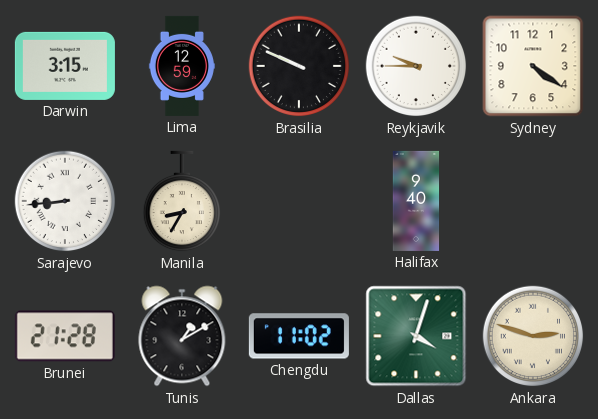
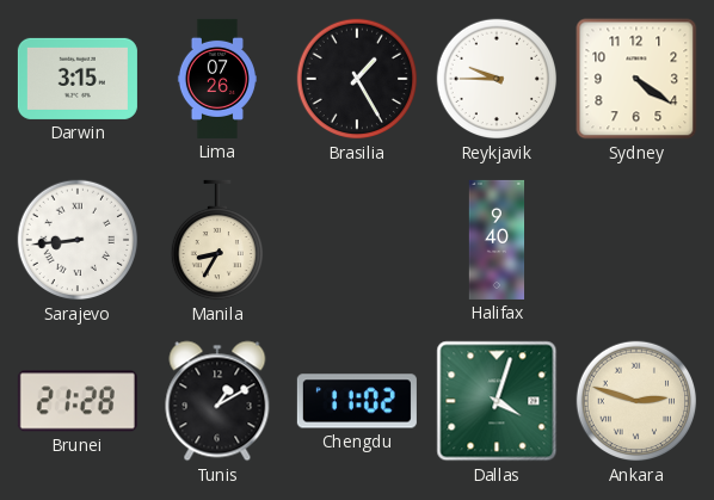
Lima: 12:59 -> 07:26 (216, 79)
Brasilia: 9:49 -> 1:25 (357, 79)
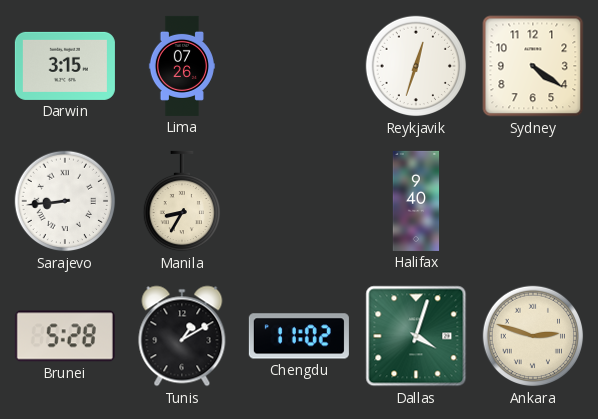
Brasilia: 1:25 -> none (357, 79)
Reykjavik: 9:45 -> 12:33 (416, 66)
Brunei: 21:28 -> 5:28 (65, 336)
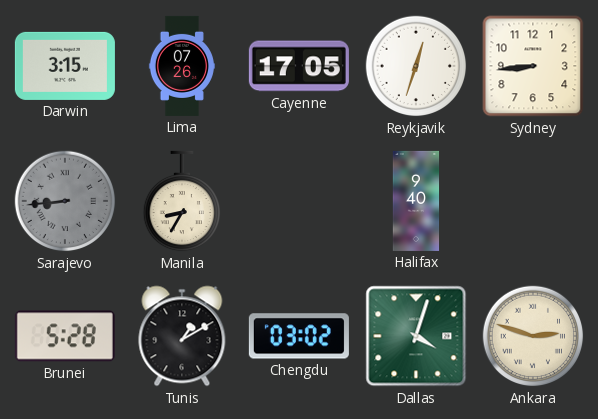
Cayenne: none -> 17:05 (299, 66)
Sydney: 4:21 -> 8:44 (533, 66)
Sarajevo dial: white -> grey (65, 201)
Chengdu: 11:02 -> 03:02 (299, 336)
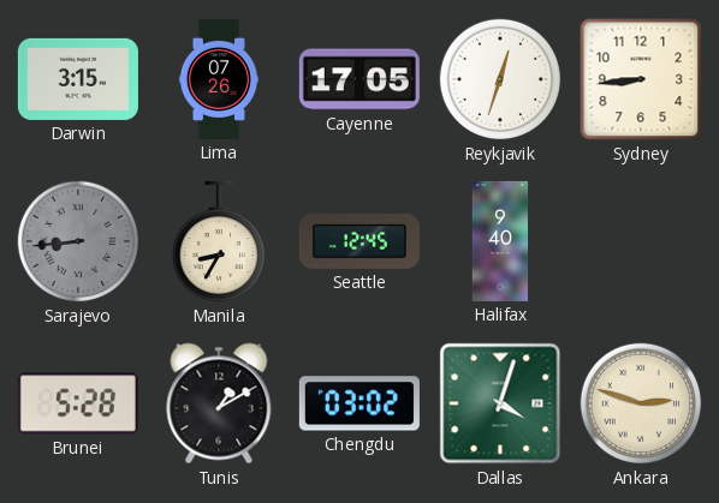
Seattle: none -> 12:45 (359, 241)
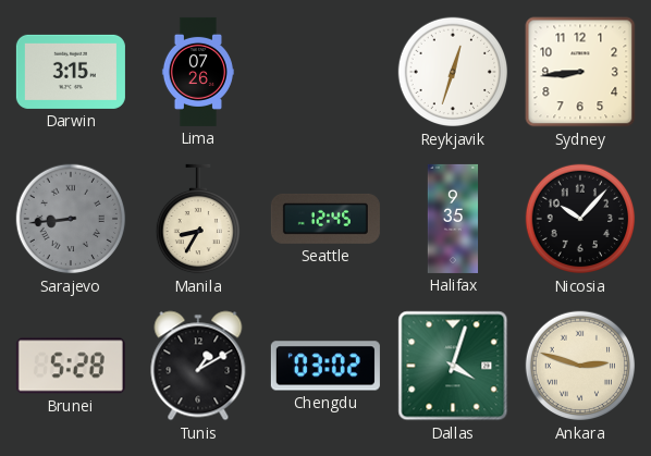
Cayenne: 17:05 -> none (359, 79)
Halifax: 9:40 -> 9:35 (453, 219)
Nicosia: none -> 10:07 (580, 219)
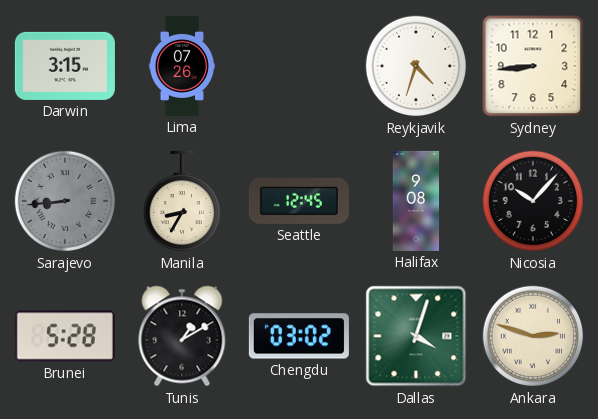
Reykjavik: 12:33 -> 4:33 (416, 66)
Halifax: 9:35 -> 9:08 (416, 201)
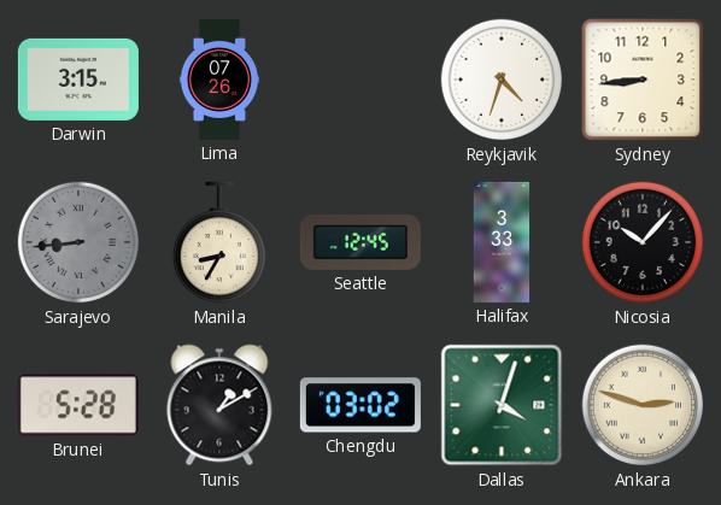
Halifax: 9:08 -> 3:33 (502, 242)
